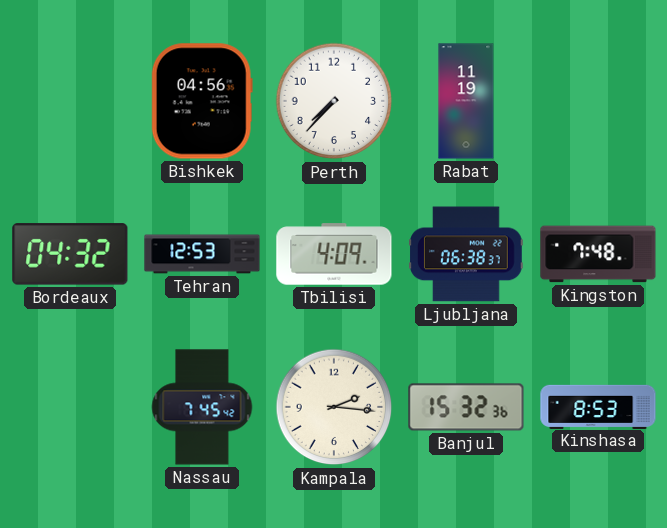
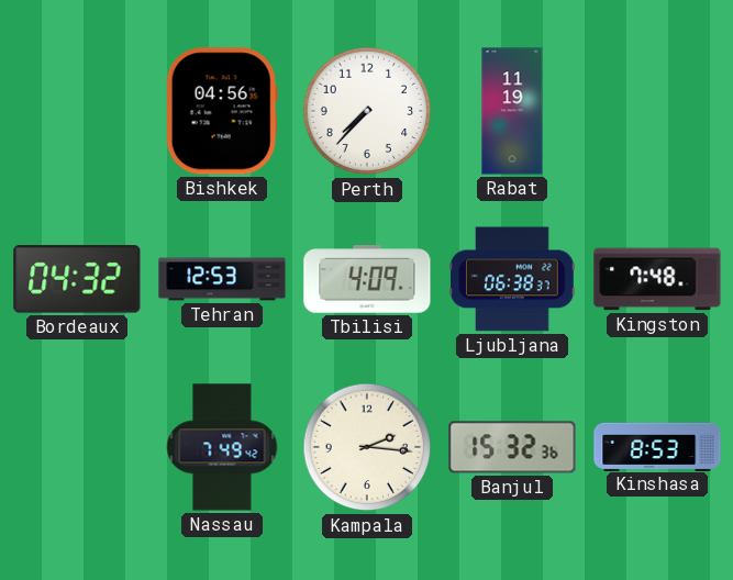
Nassau: 7:45 -> 7:49 (222, 447)
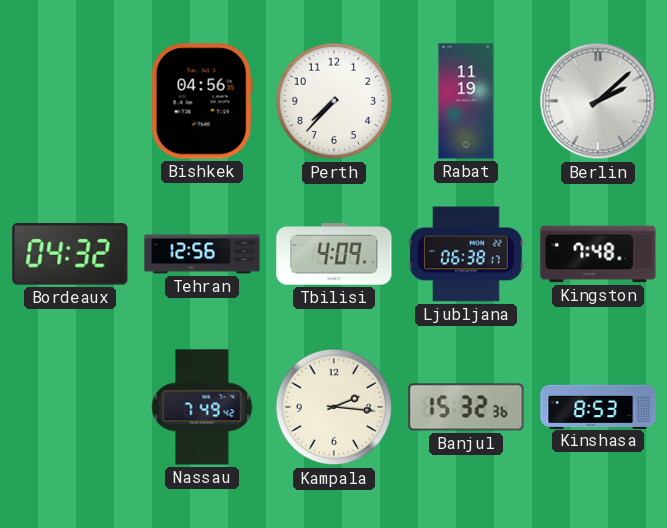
Berlin: none -> 2:08 (598, 101)
Tehran: 12:53 -> 12:56 (202, 254)
Ljubljana: 06:38:37 -> 06:38:17 (466, 254)
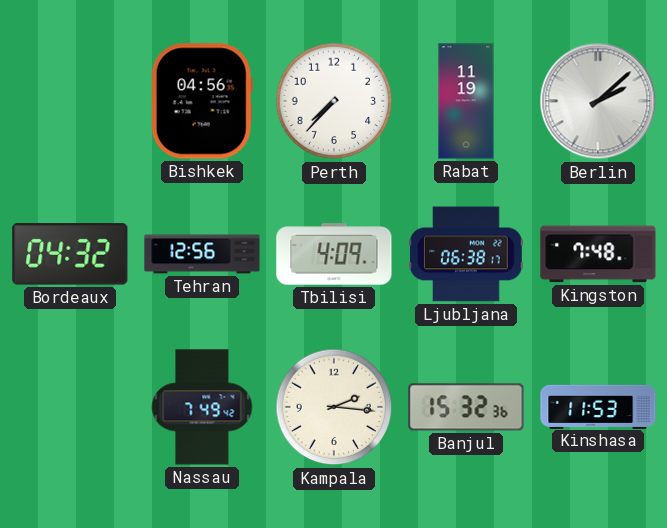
Kinshasa: 8:53 -> 11:53 (598, 406)
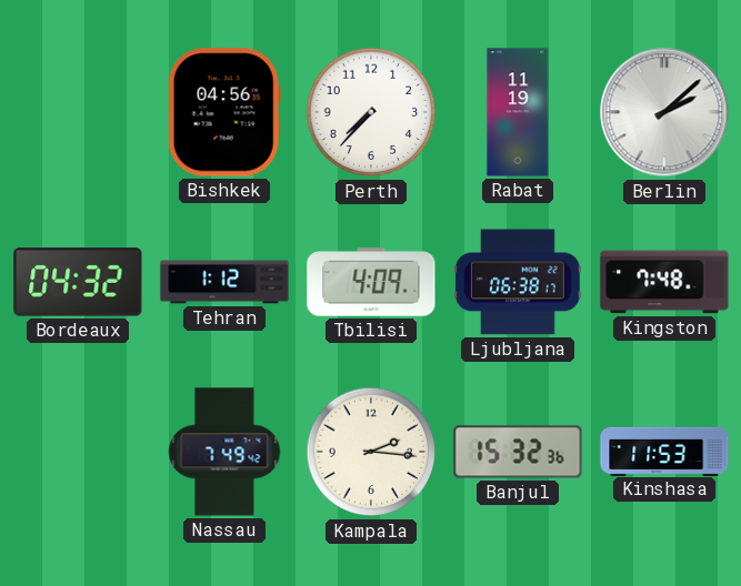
Tehran: 12:56 -> 1:12 (224, 282)
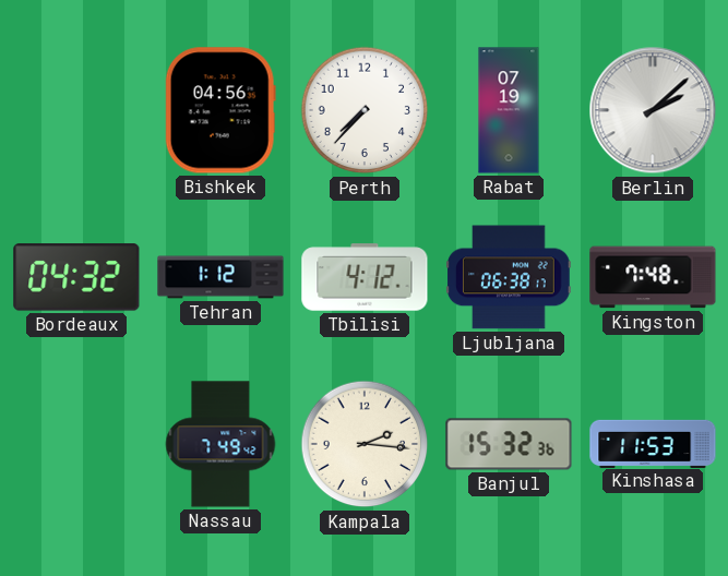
Rabat: 11:19 -> 07:19 (509, 110)
Tbilisi: 4:09 -> 4:12 (365, 277)
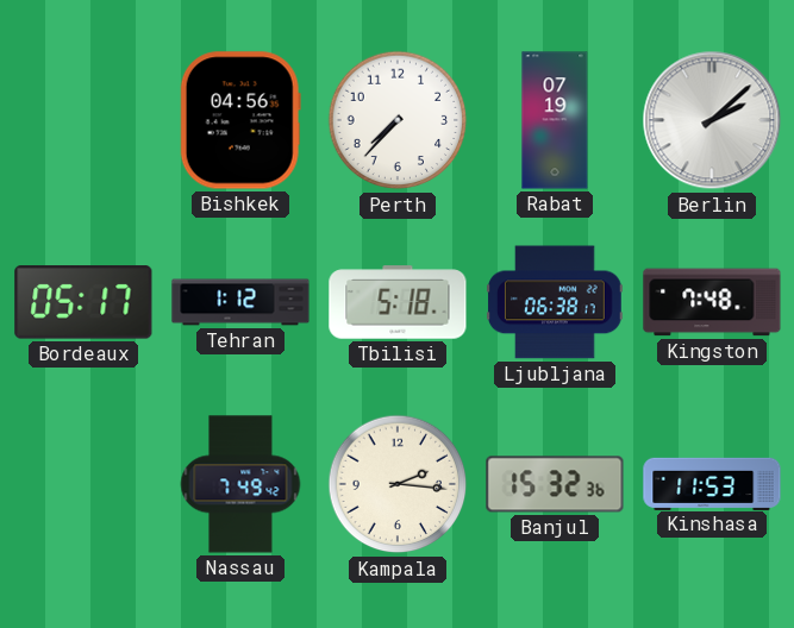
Bordeaux: 04:32 -> 05:17 (83, 302)
Tbilisi: 4:12 -> 5:18 (398, 302)
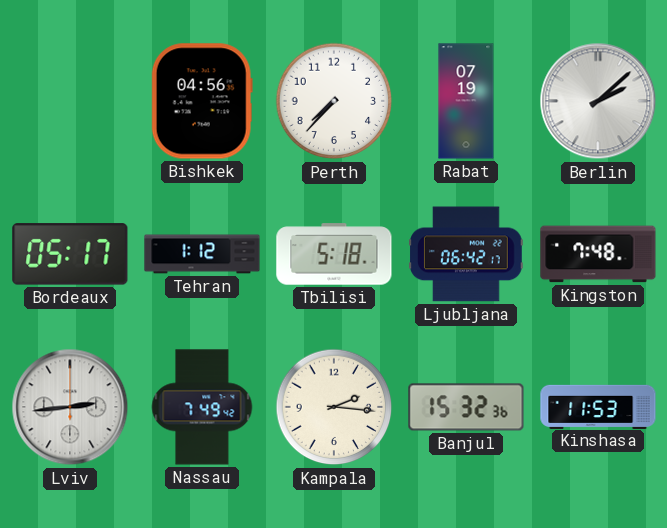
Ljubljana: 06:38 -> 06:42 (466, 254)
Lviv: none -> 2:44 (70, 407)
